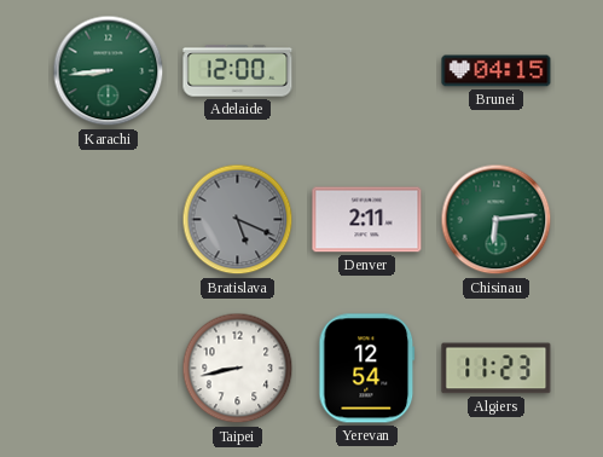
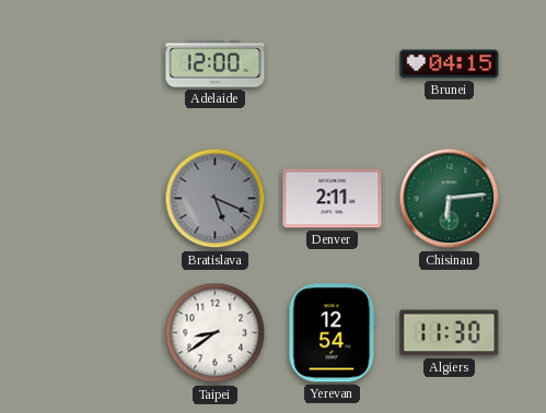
Karachi: 8:44 -> none (109, 71)
Taipei: 8:43 -> 8:39 (216, 333)
Algiers: 11:23 -> 11:30 (450, 333)
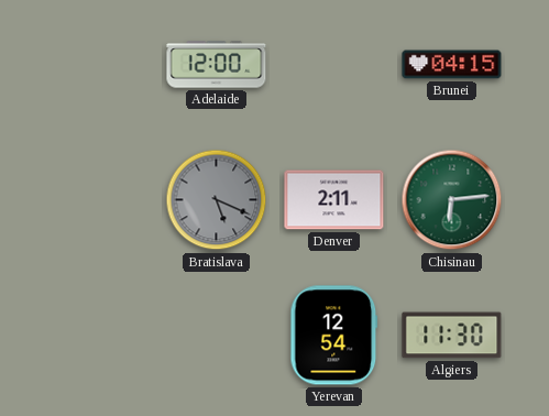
Taipei: 8:39 -> none (216, 333)
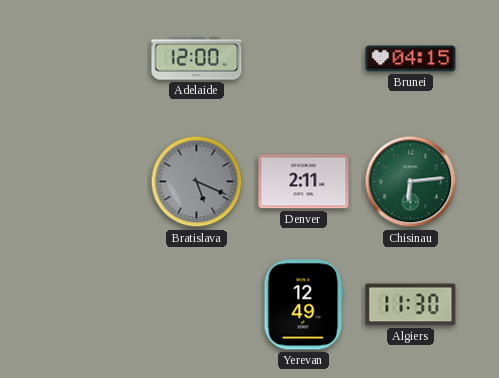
Yerevan: 12:54 -> 12:49 (304, 305)
